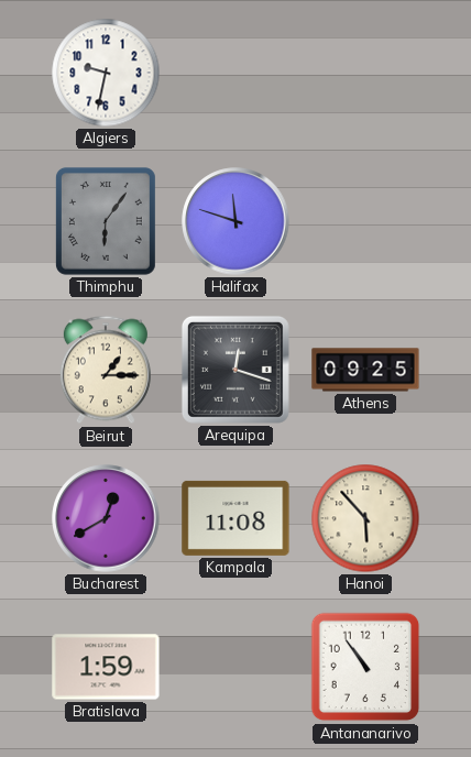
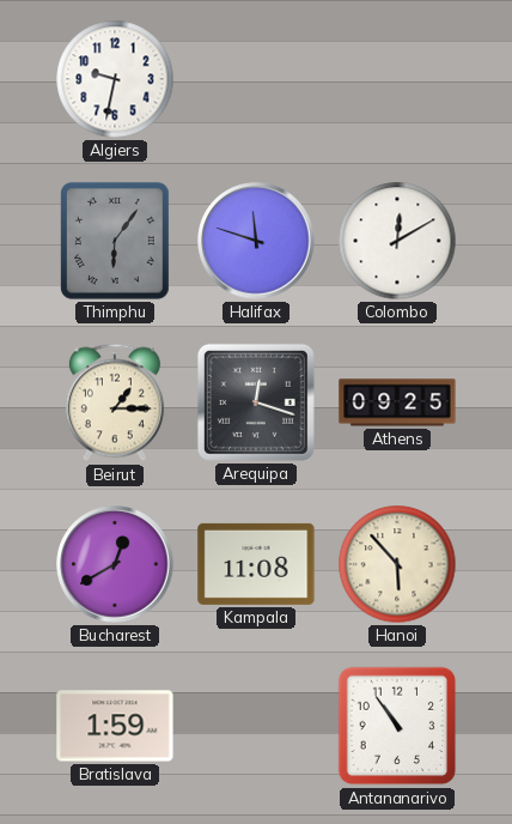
Colombo: none -> 12:10 (397, 241)
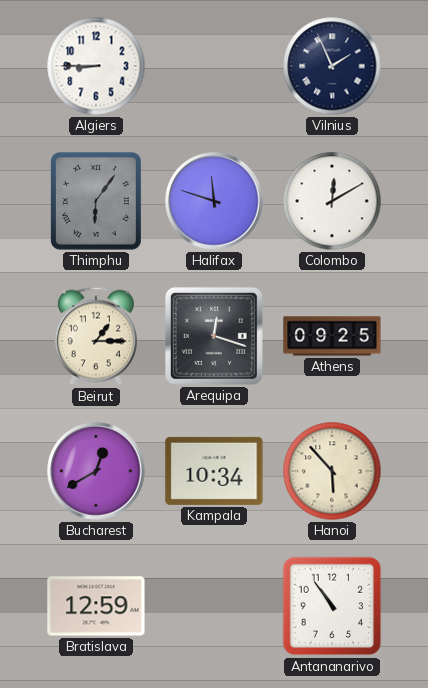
Algiers: 9:32 -> 8:45 (96, 66)
Vilnius: none -> 1:56 (332, 66)
Kampala: 11:08 -> 10:34 (214, 471)
Bratislava: 1:59 -> 12:59 (96, 606)
